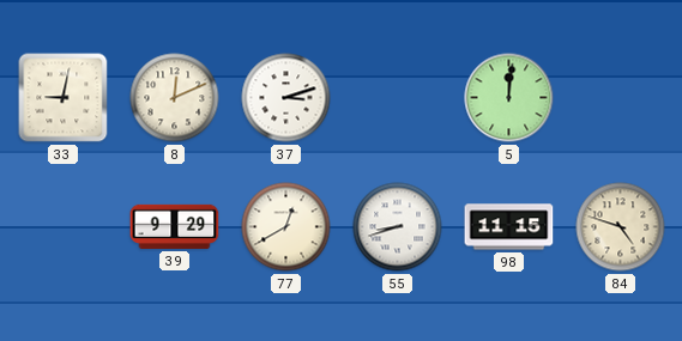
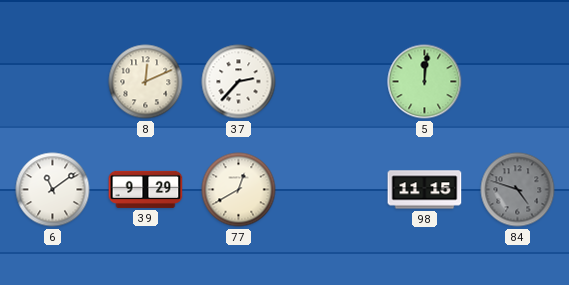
33: 9:02 -> none (64, 98)
37: 3:12 -> 2:37 (239, 82)
6: none -> 11:09 (53, 190)
55: 8:42 -> none (398, 227)
84 dial: cream -> grey (518, 190)
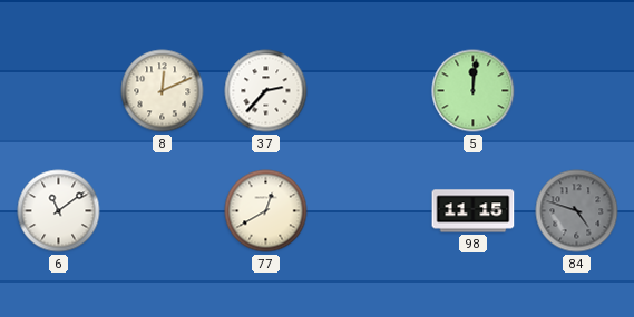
39: 9:29 -> none (146, 189)
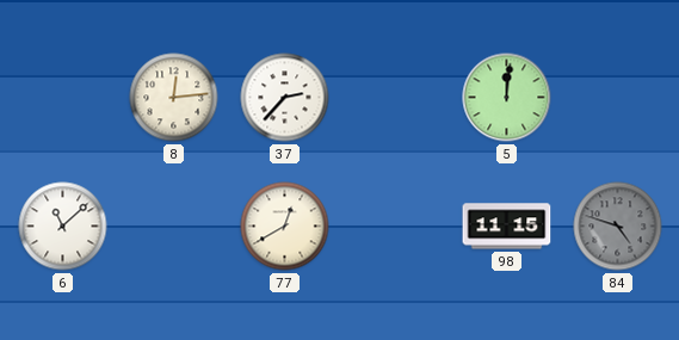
8: 12:11 -> 12:14 (174, 98)
6: 11:09 -> 11:08 (63, 227)
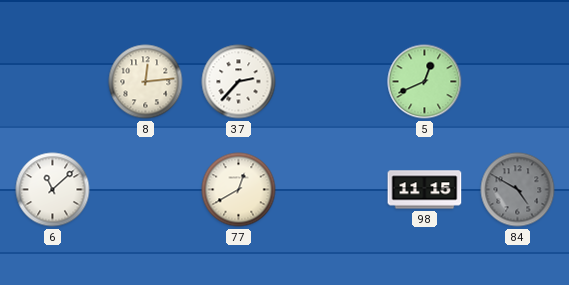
5: 12:01 -> 12:41 (425, 82)
84: 4:48 -> 4:50 (518, 190)
